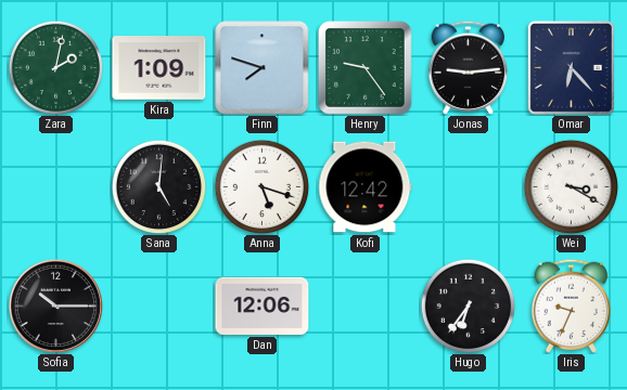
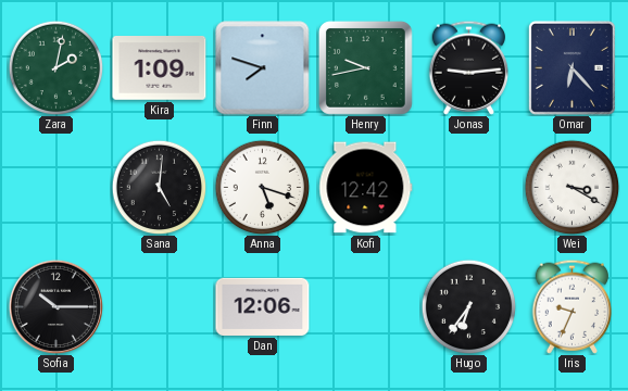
Henry: 9:24 -> 9:43 (366, 68)
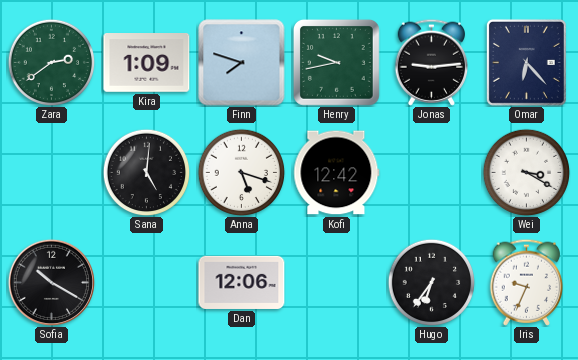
Zara: 2:02 -> 2:39 (51, 62)
Sofia: 10:15 -> 10:20 (51, 282)
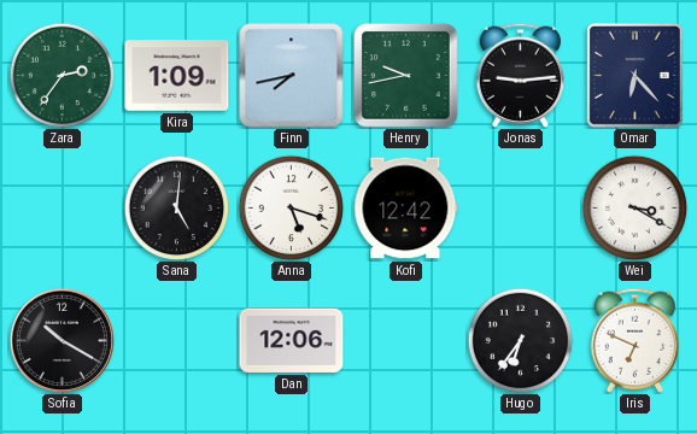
Zara: 2:39 -> 2:36 (61, 75)
Finn: 7:48 -> 7:43 (292, 76)
Iris: 9:34 -> 6:49 (635, 340)
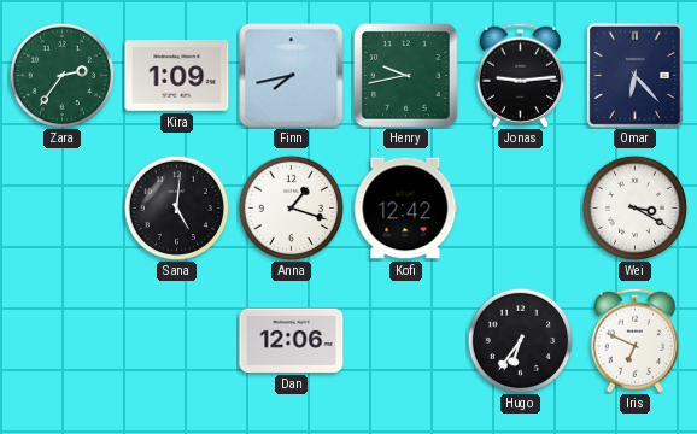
Anna: 5:18 -> 1:18 (291, 207)
Sofia: 10:20 -> none (61, 340)
